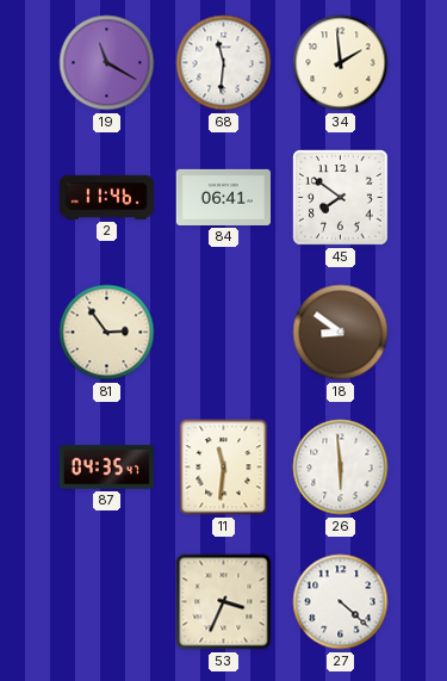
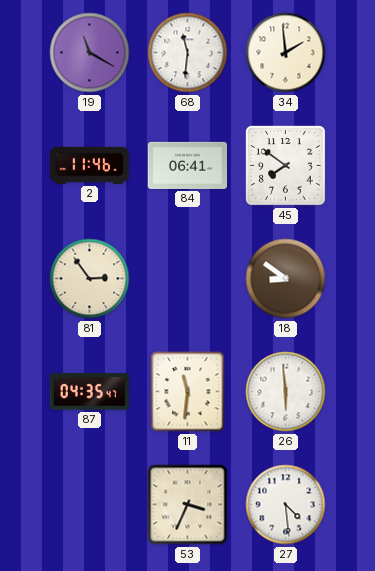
27: 4:22 -> 4:29 (286, 505)
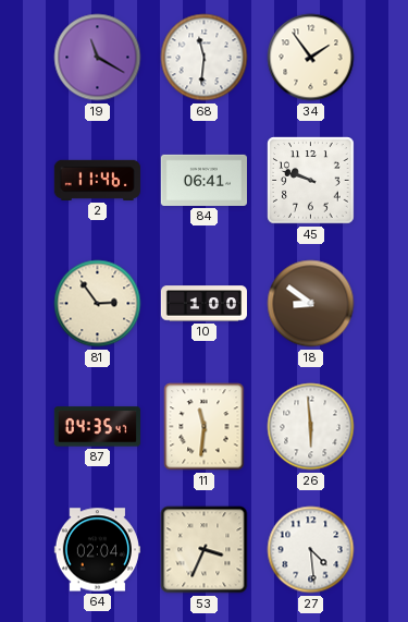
34: 1:59 -> 1:54 (311, 58)
45: 7:51 -> 9:48 (311, 181)
10: none -> 1:00 (205, 304)
64: none -> 02:04 (97, 550)
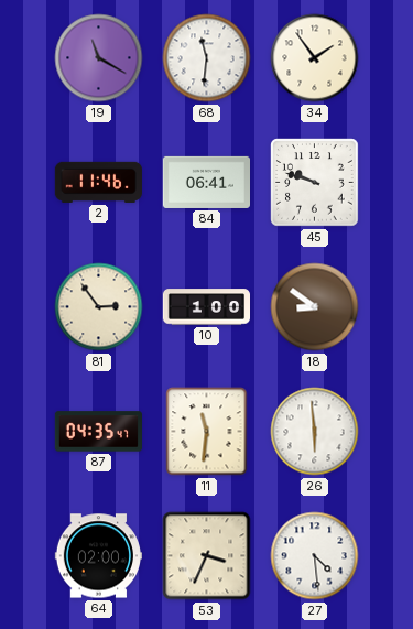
64: 02:04 -> 02:00 (98, 556)
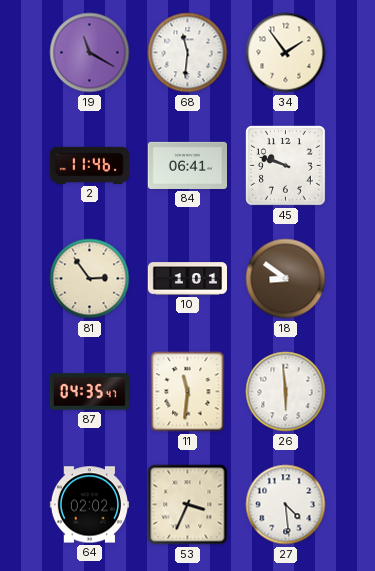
10: 1:00 -> 1:01 (188, 279)
64: 02:00 -> 02:02 (89, 505)
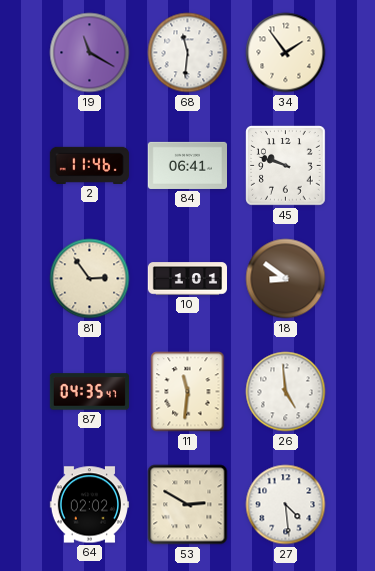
26: 5:59 -> 4:59 (286, 392)
53: 3:34 -> 2:50 (188, 505)
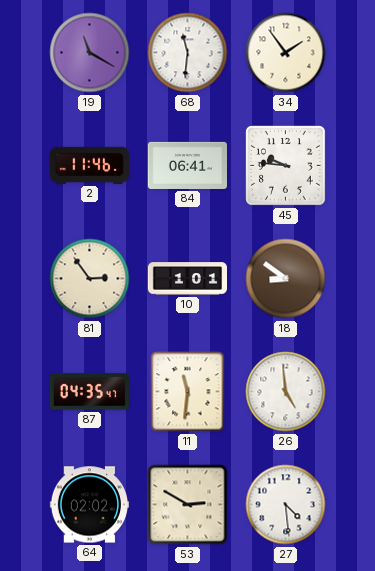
45: 9:48 -> 9:46 (286, 166)
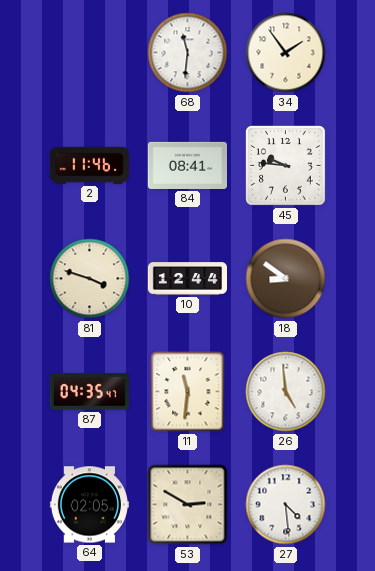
19: 11:20 -> none (90, 53)
84: 06:41 -> 08:41 (187, 165)
81: 2:54 -> 3:48 (90, 279)
10: 1:01 -> 12:44 (188, 279)
64: 02:02 -> 02:05 (89, 505)
